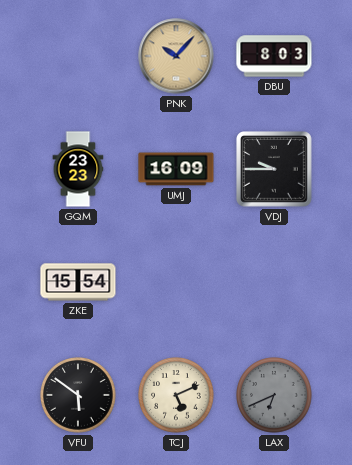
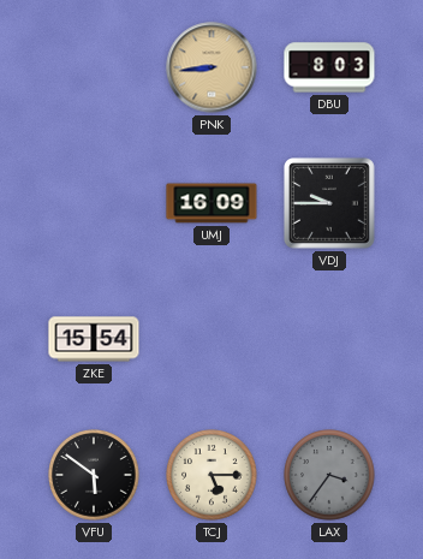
PNK: 10:07 -> 8:44 (211, 67)
GQM: 23:23 -> none (78, 169)
TCJ: 5:11 -> 5:15 (211, 475)
LAX: 6:41 -> 3:36 (329, 475)
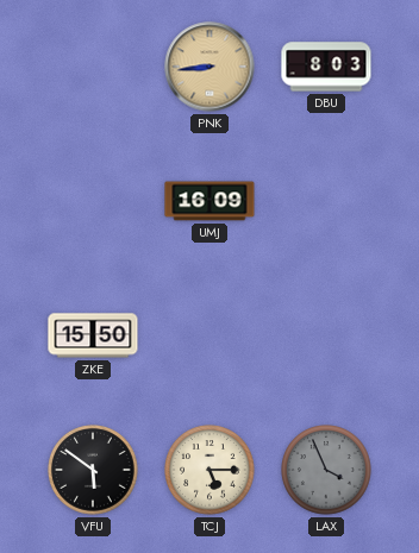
VDJ: 9:45 -> none (330, 204)
ZKE: 15:54 -> 15:50 (93, 335)
LAX: 3:36 -> 3:56 (326, 470)
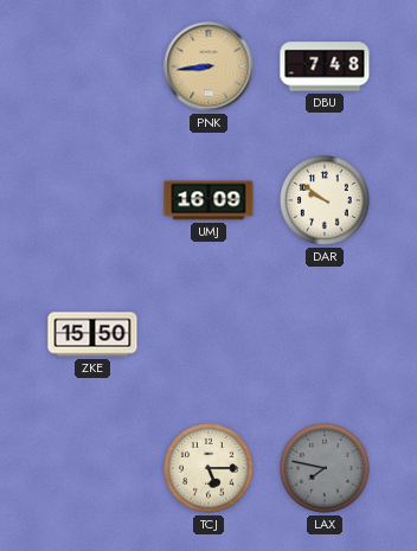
DBU: 8:03 -> 7:48 (325, 66)
DAR: none -> 9:51 (325, 200)
VFU: 5:51 -> none (93, 470)
LAX: 3:56 -> 7:47 (325, 468)
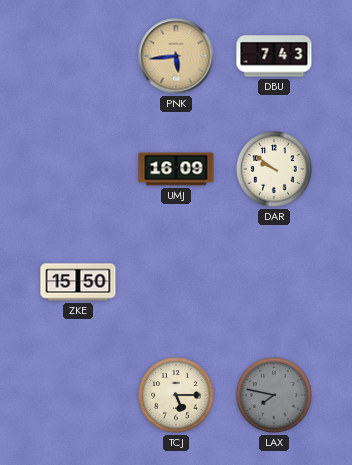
PNK: 8:44 -> 5:44 (176, 56)
DBU: 7:48 -> 7:43 (274, 56)
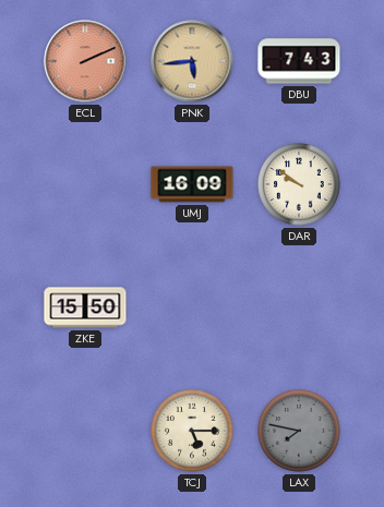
ECL: none -> 2:11 (85, 61)
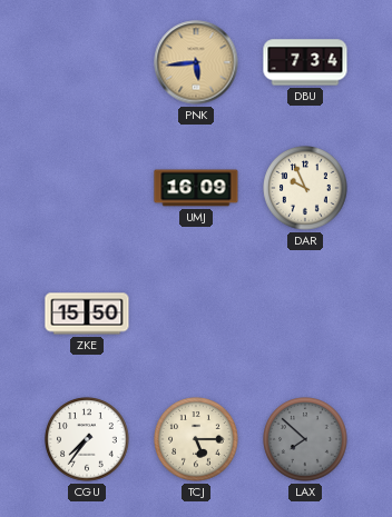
ECL: 2:11 -> none (85, 61)
DBU: 7:43 -> 7:34 (305, 62)
DAR: 9:51 -> 9:56 (305, 188)
CGU: none -> 7:36 (87, 439)
LAX: 7:47 -> 7:52 (305, 439)
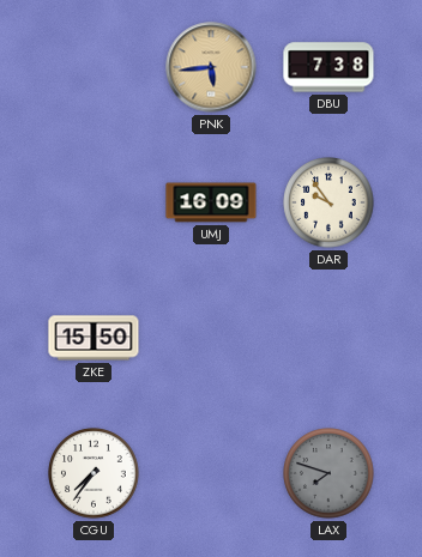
DBU: 7:34 -> 7:38 (328, 67)
DAR: 9:56 -> 9:54 (328, 202)
TCJ: 5:15 -> none (196, 439)
LAX: 7:52 -> 7:48 (328, 473)
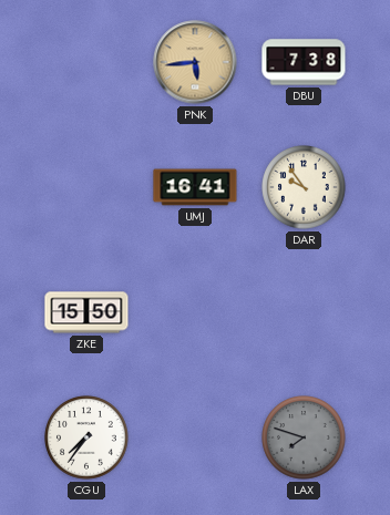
UMJ: 16:09 -> 16:41 (195, 187)
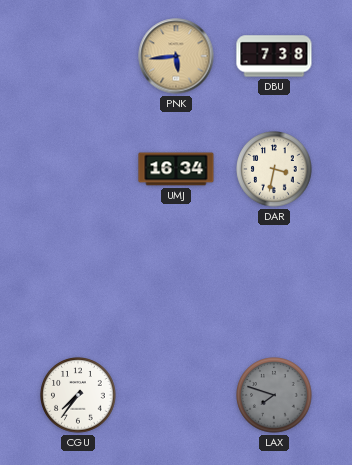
UMJ: 16:41 -> 16:34 (176, 169)
DAR: 9:54 -> 3:32 (274, 169)
ZKE: 15:50 -> none (86, 312)
